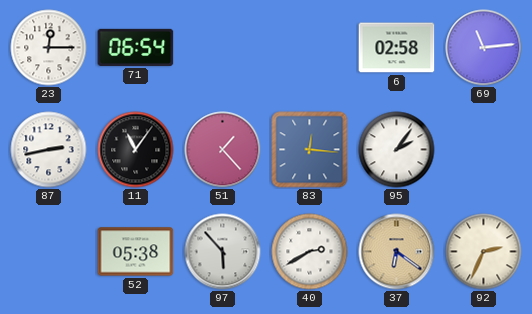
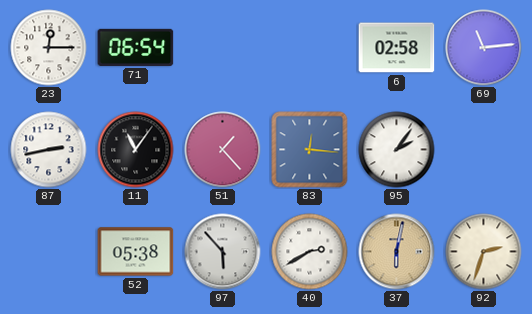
37: 6:21 -> 6:02 (397, 252)
92: 2:34 -> 2:33 (484, 252)
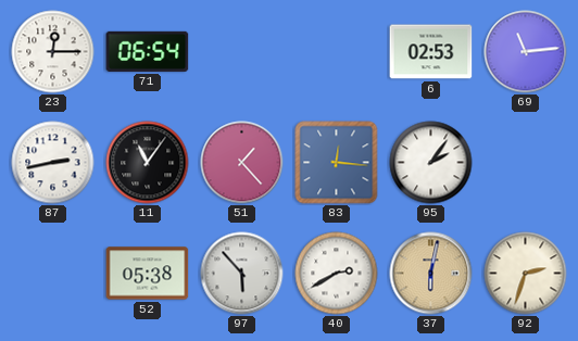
6: 02:58 -> 02:53 (431, 52)
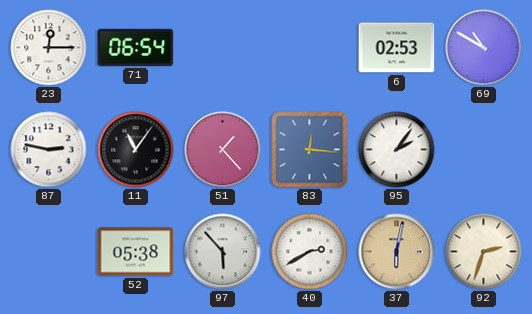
69: 11:14 -> 10:50 (484, 48)
87: 2:43 -> 2:47 (49, 150)
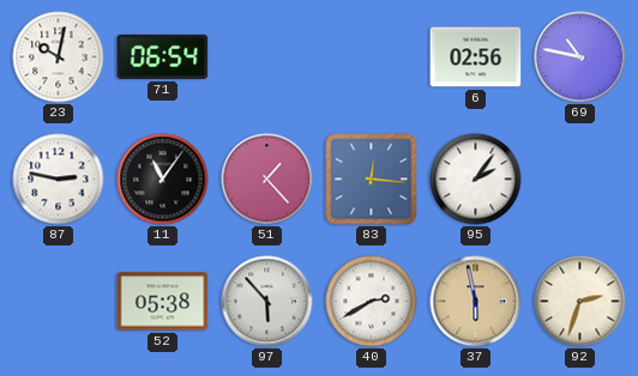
23: 12:15 -> 10:02 (59, 57)
6: 02:53 -> 02:56 (476, 57)
69: 10:50 -> 10:47 (580, 57)
37: 6:02 -> 5:58 (476, 302)
